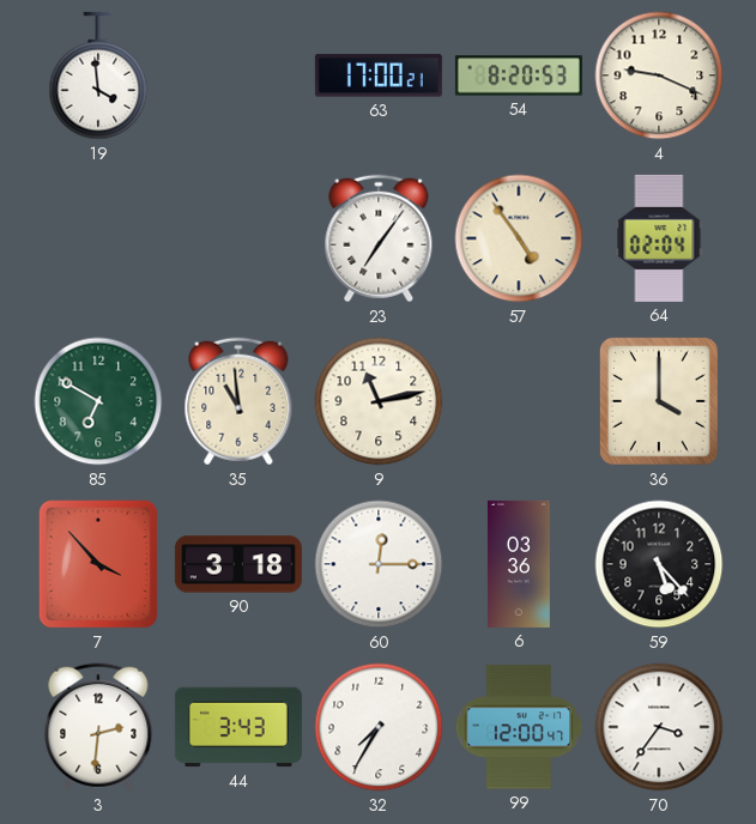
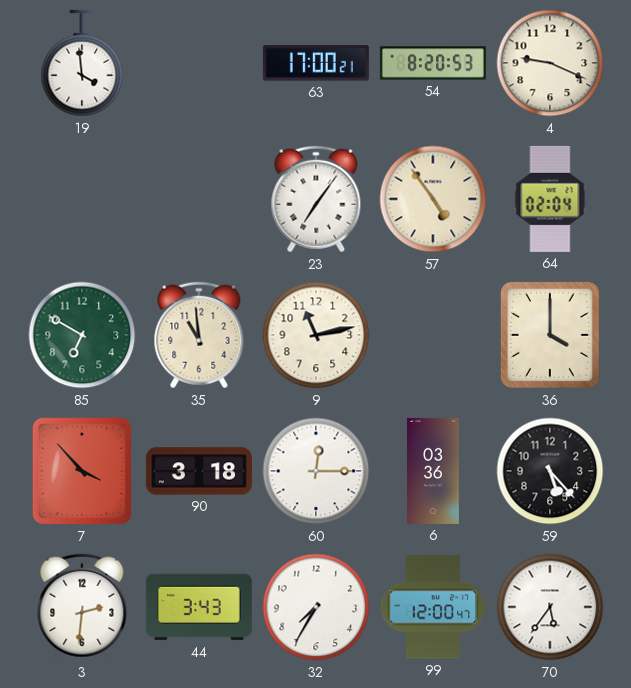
70: 3:36 -> 5:36 (550, 607)
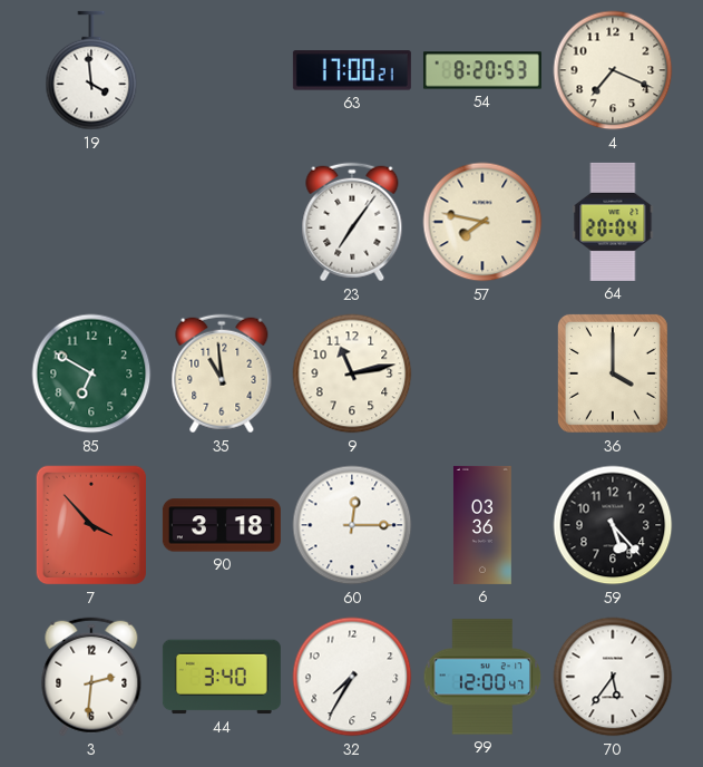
4: 9:19 -> 7:19 (613, 70)
57: 4:54 -> 7:47 (482, 222)
64: 02:04 -> 20:04 (613, 222)
44: 3:43 -> 3:40 (222, 677)
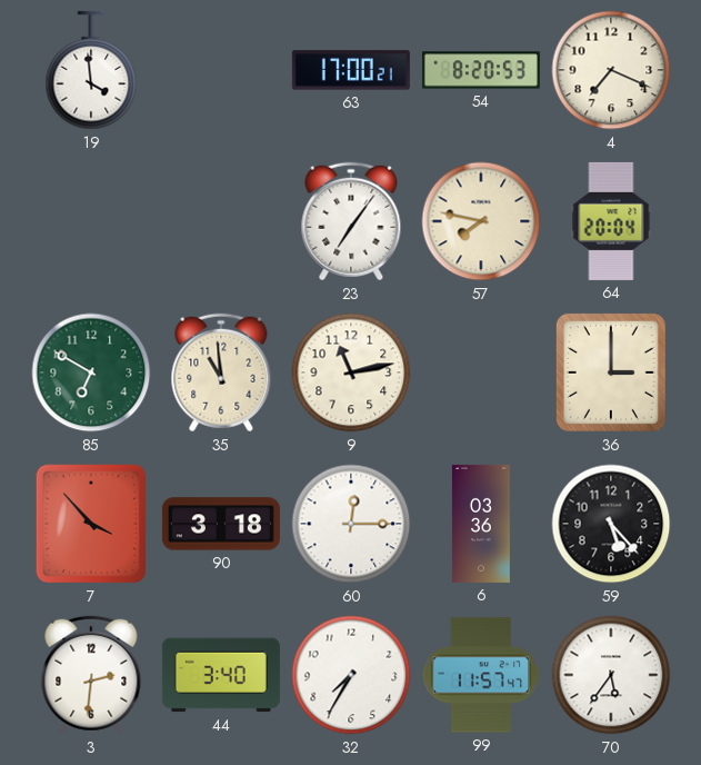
36: 4:00 -> 3:00 (611, 372)
99: 12:00 -> 11:57 (481, 675)
